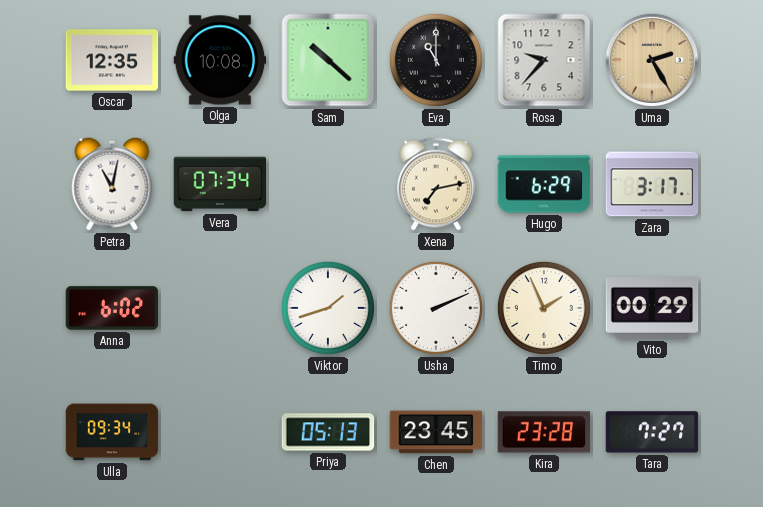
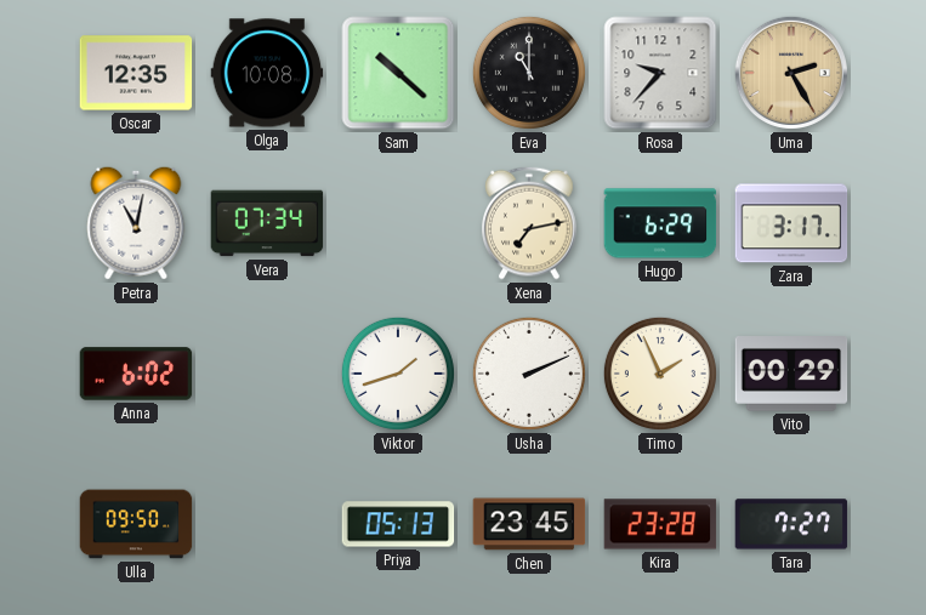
Ulla: 09:34 -> 09:50 (136, 524)
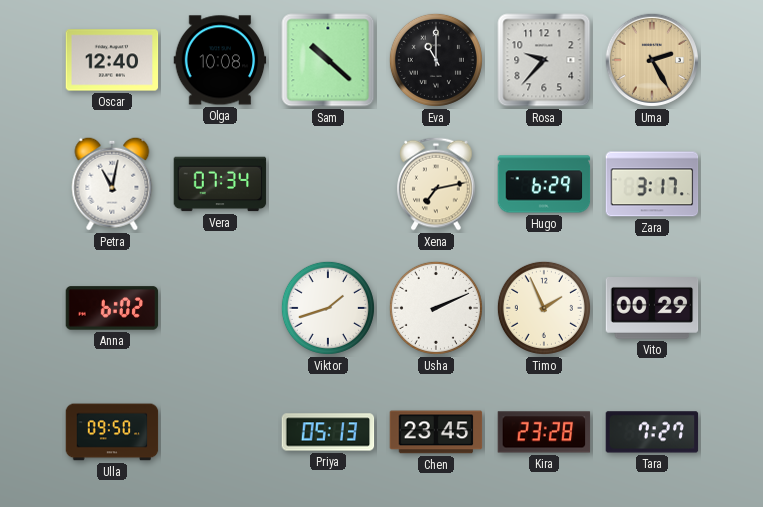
Oscar: 12:35 -> 12:40 (112, 60)
